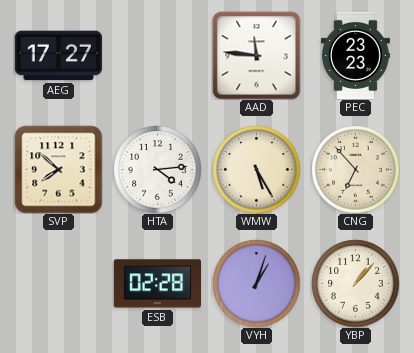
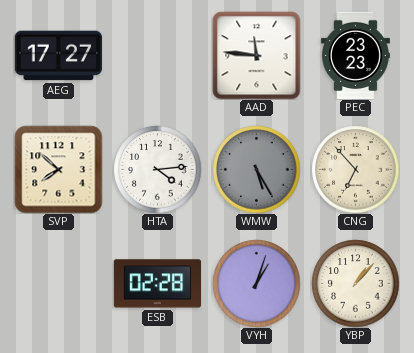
WMW dial: cream -> grey (256, 169)
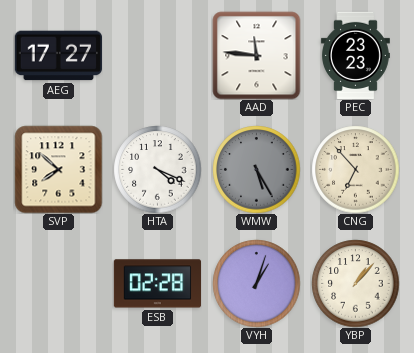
HTA: 4:14 -> 4:19 (157, 169)
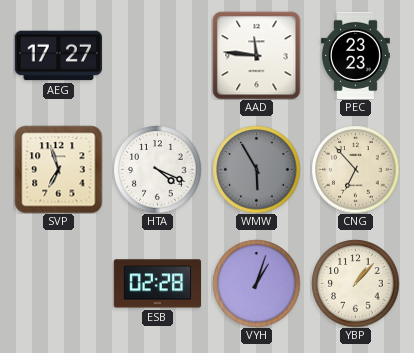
SVP: 7:52 -> 6:57 (58, 169)
WMW: 5:25 -> 5:55 (256, 169)
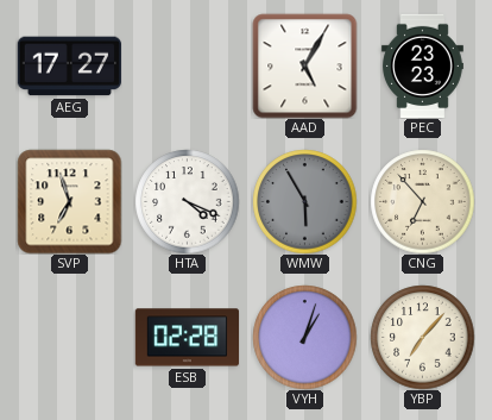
AAD: 11:46 -> 5:05 (304, 65)
YBP: 1:07 -> 7:07 (422, 337)
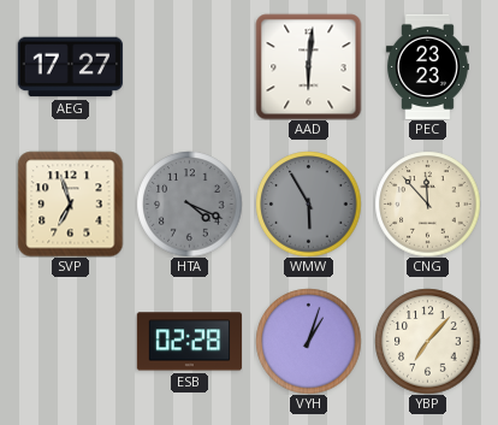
AAD: 5:05 -> 6:01 (308, 66)
HTA dial: white -> grey (189, 203)
CNG: 6:53 -> 11:53 (427, 203)
